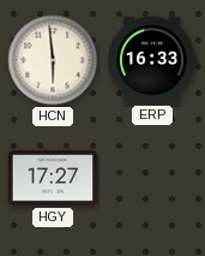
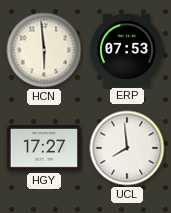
ERP: 16:33 -> 07:53 (127, 50)
UCL: none -> 7:59 (127, 148)
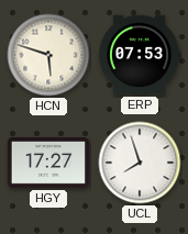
HCN: 5:59 -> 5:48 (48, 55)
UCL: 7:59 -> 7:57 (140, 163)
